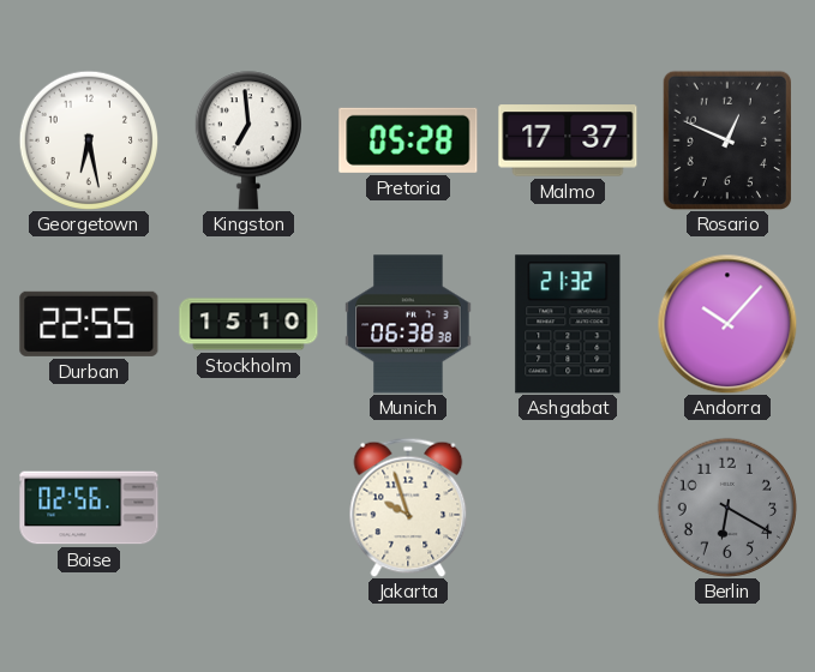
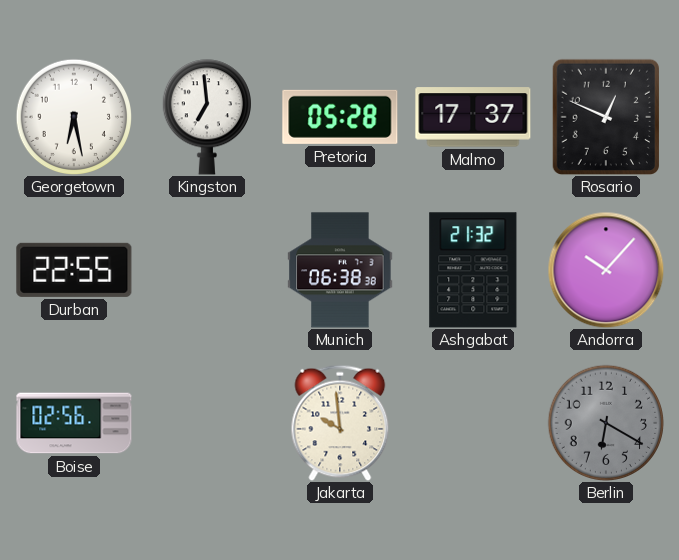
Stockholm: 15:10 -> none (248, 324)
Jakarta: 9:57 -> 9:59 (340, 423)
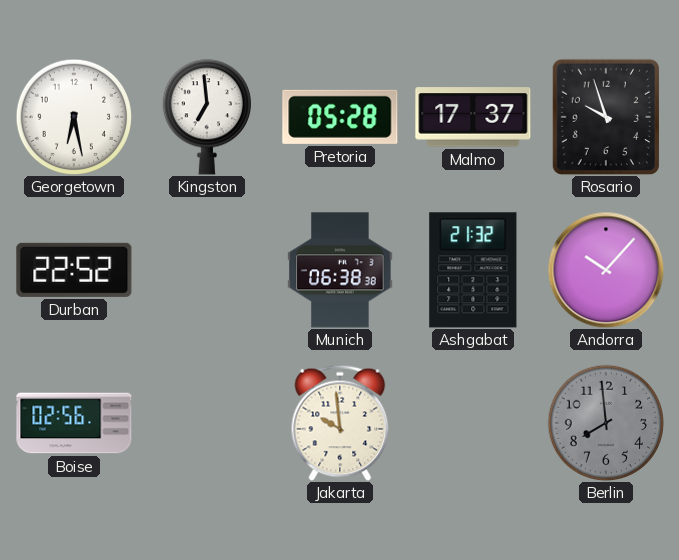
Rosario: 12:49 -> 9:57 (605, 116)
Durban: 22:55 -> 22:52 (74, 270)
Berlin: 6:20 -> 7:59 (605, 422)
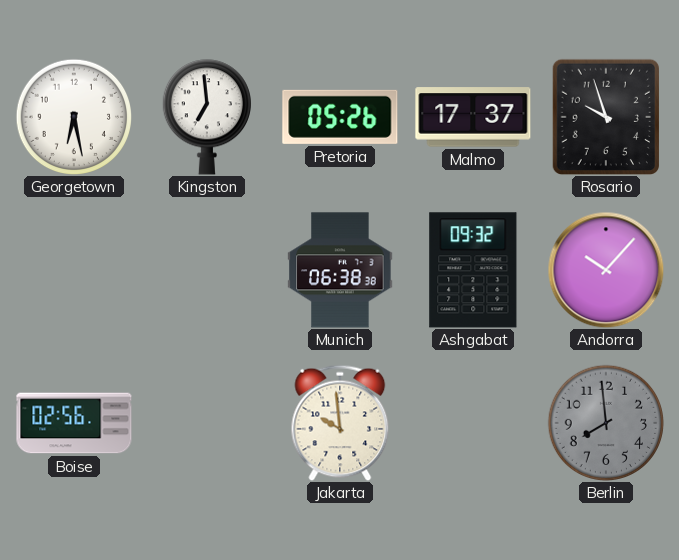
Pretoria: 05:28 -> 05:26 (340, 117)
Durban: 22:52 -> none (74, 270)
Ashgabat: 21:32 -> 09:32 (473, 270)
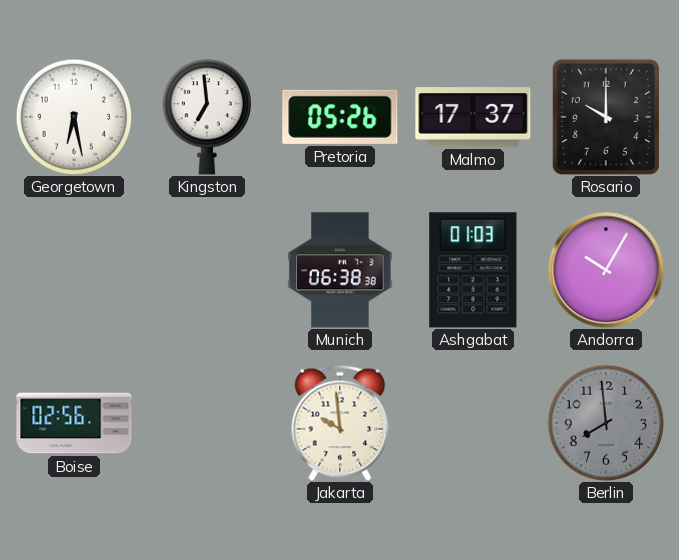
Rosario: 9:57 -> 10:00 (605, 116)
Ashgabat: 09:32 -> 01:03 (473, 270)
Andorra: 10:07 -> 10:05 (606, 270)
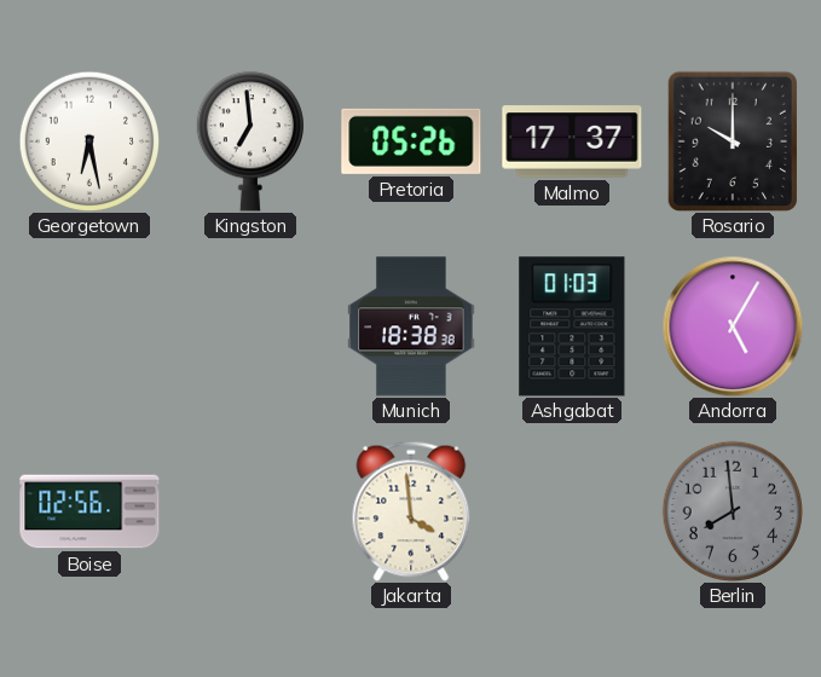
Munich: 06:38 -> 18:38 (411, 326)
Andorra: 10:05 -> 5:05 (733, 326)
Jakarta: 9:59 -> 3:59 (411, 511)
